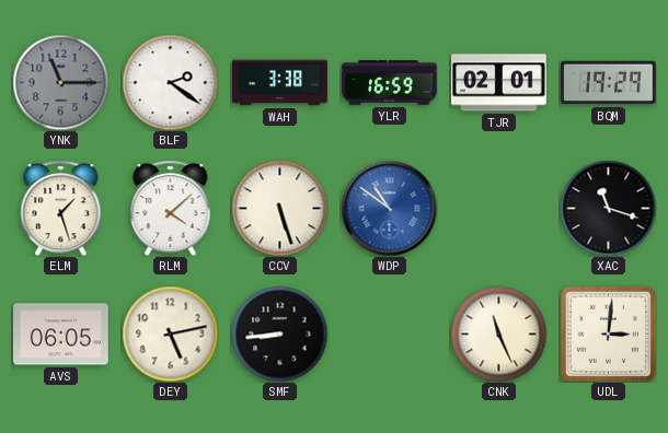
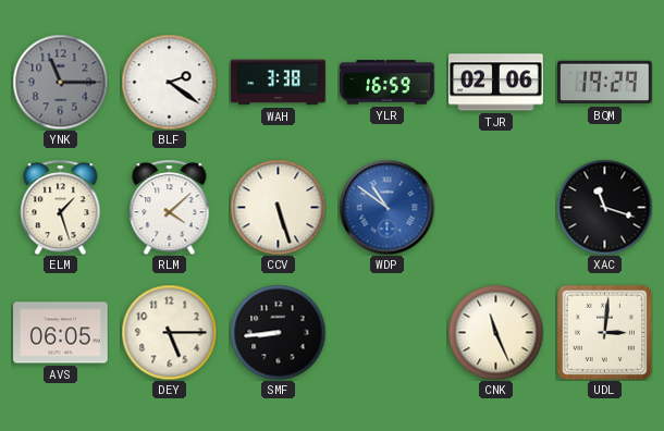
TJR: 02:01 -> 02:06 (496, 83)
DEY: 5:13 -> 5:15 (169, 332)
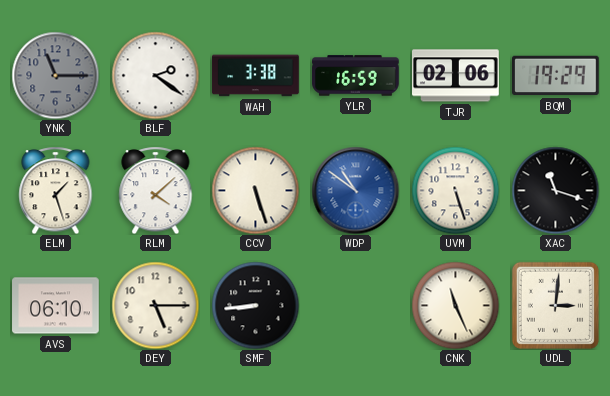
UVM: none -> 5:27 (455, 190)
AVS: 06:05 -> 06:10 (56, 306)
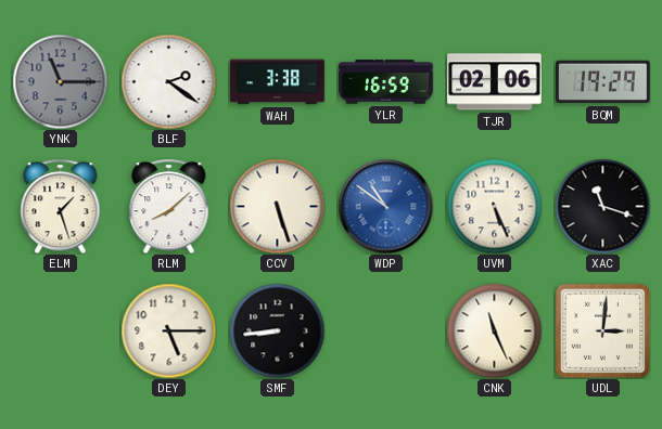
RLM: 4:08 -> 8:08 (169, 206)
UVM: 5:27 -> 5:26 (494, 206)
AVS: 06:10 -> none (56, 306)
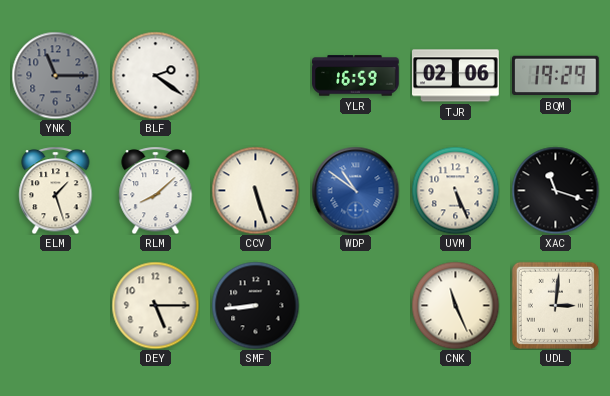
WAH: 3:38 -> none (278, 82)
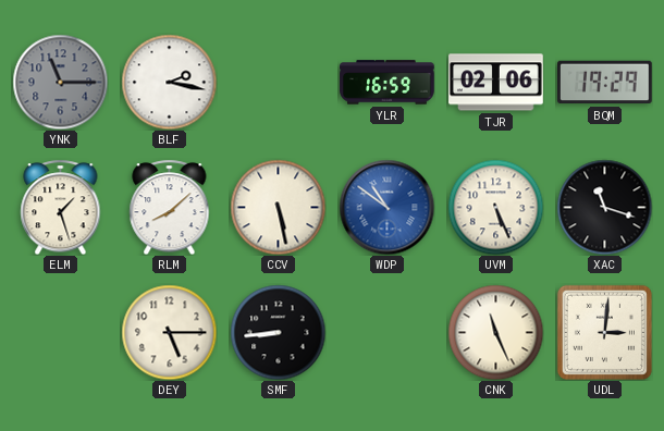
BLF: 2:21 -> 2:17 (169, 82)
CCV: 5:27 -> 5:28 (278, 207)
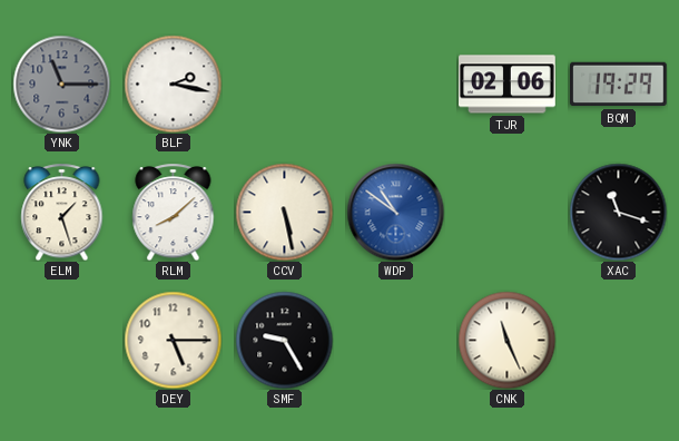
YLR: 16:59 -> none (388, 83)
UVM: 5:26 -> none (495, 207)
SMF: 8:44 -> 9:25 (284, 340)
UDL: 3:01 -> none (604, 332)
